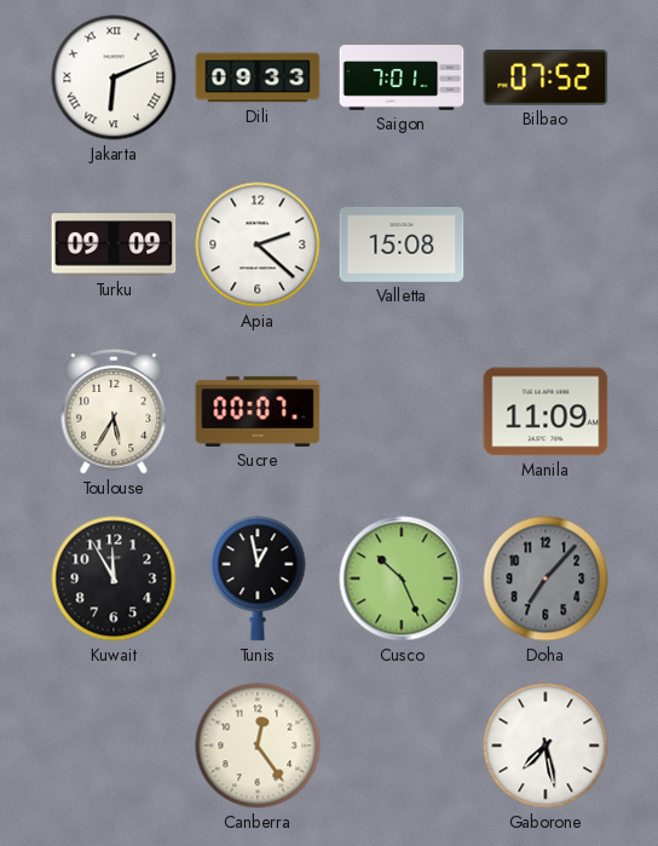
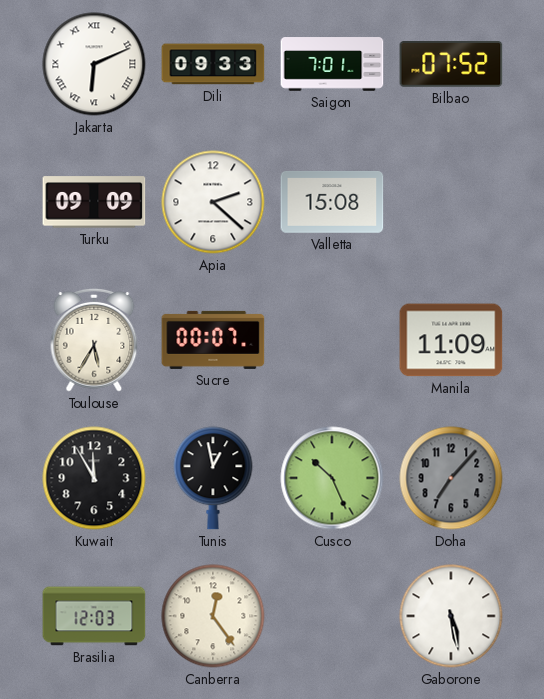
Brasilia: none -> 12:03 (94, 616)
Gaborone: 7:28 -> 5:28 (451, 616)
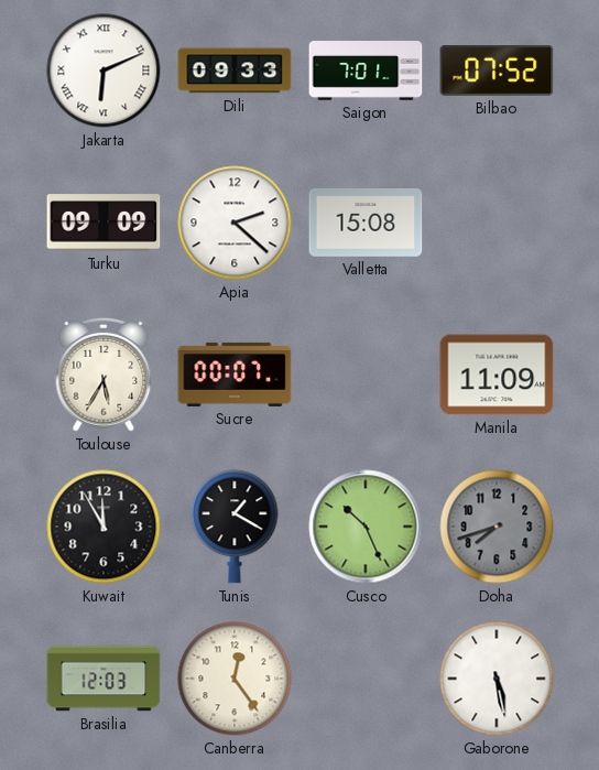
Tunis: 12:58 -> 1:20 (235, 527)
Doha: 7:07 -> 7:42 (497, 527)
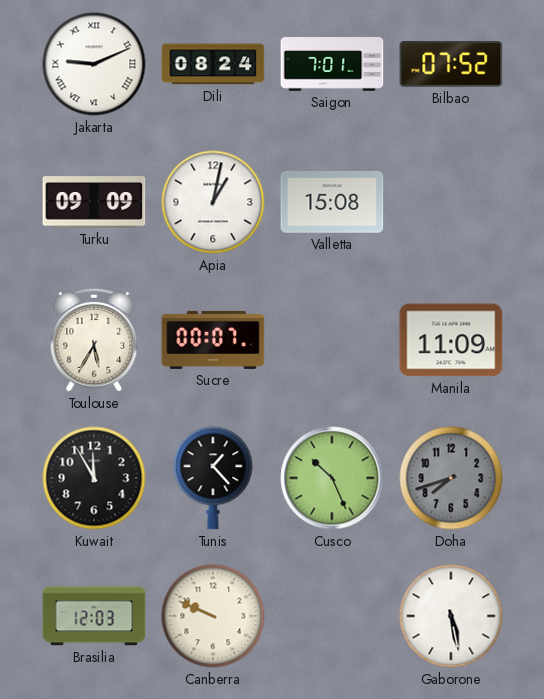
Jakarta: 6:11 -> 9:11 (94, 64)
Dili: 09:33 -> 08:24 (213, 64)
Apia: 2:22 -> 1:02 (213, 202)
Tunis: 1:20 -> 1:23 (213, 478)
Canberra: 12:24 -> 9:49 (213, 616)
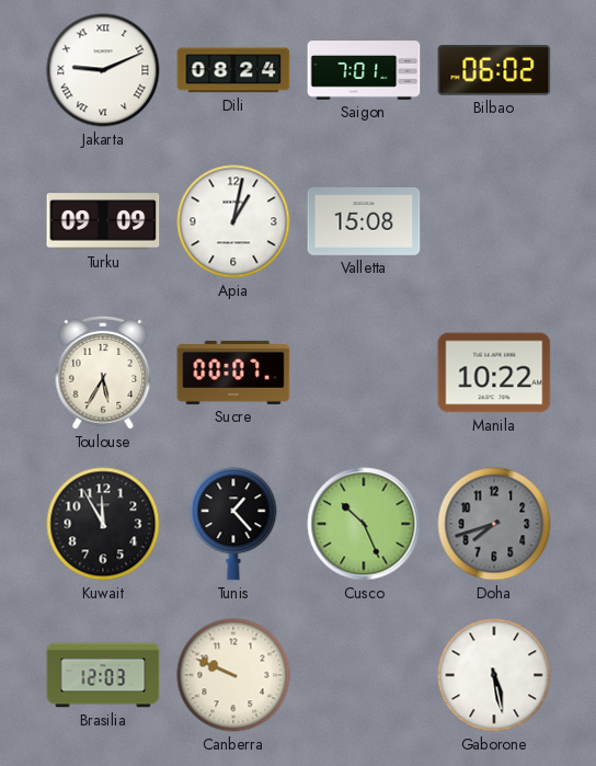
Bilbao: 07:52 -> 06:02 (494, 71)
Manila: 11:09 -> 10:22 (494, 373)
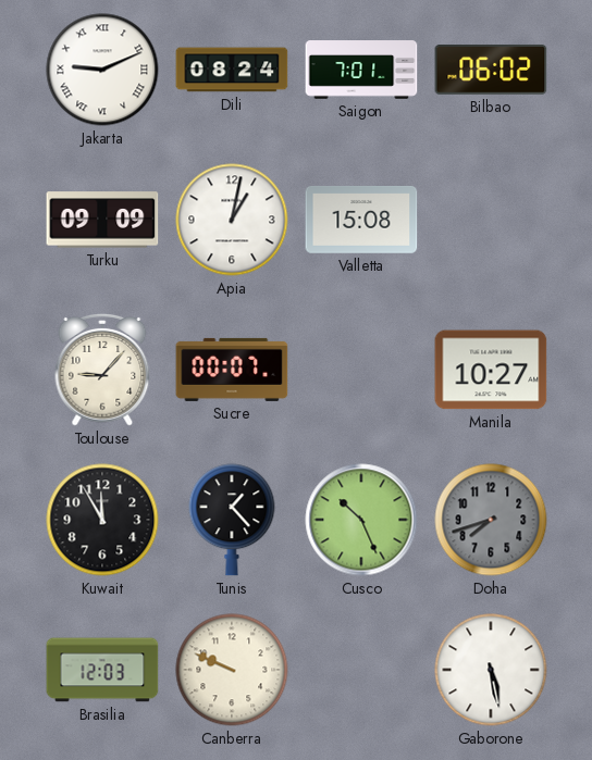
Toulouse: 5:35 -> 9:07 (102, 370)
Manila: 10:22 -> 10:27 (491, 370)
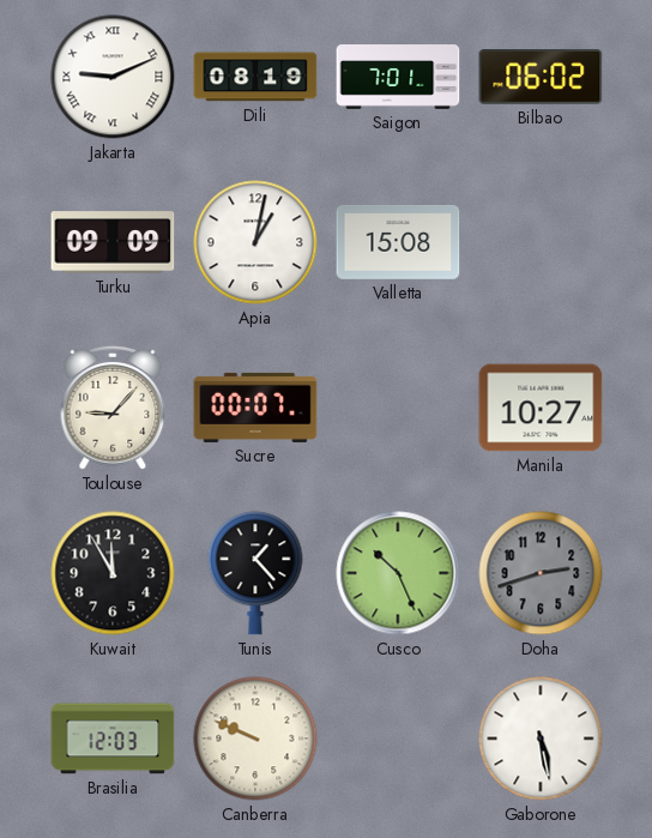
Dili: 08:24 -> 08:19 (255, 77)
Doha: 7:42 -> 2:42 (541, 573)
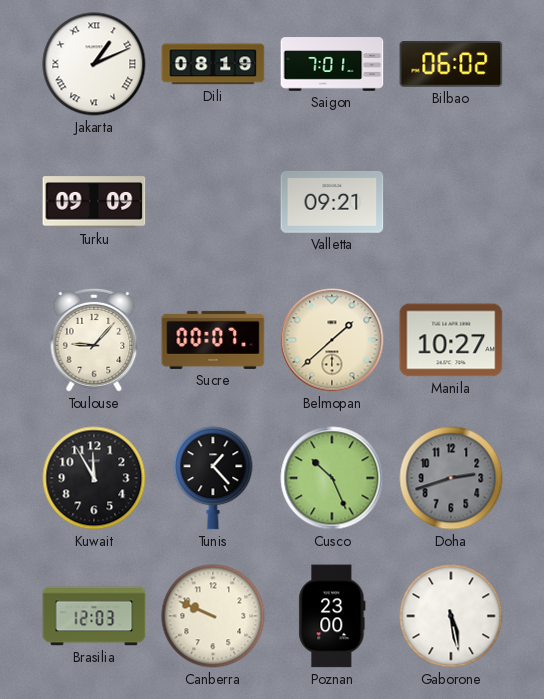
Jakarta: 9:11 -> 1:11 (94, 64)
Apia: 1:02 -> none (255, 242)
Valletta: 15:08 -> 09:21 (332, 202)
Belmopan: none -> 1:38 (332, 340)
Poznan: none -> 23:00 (332, 616)
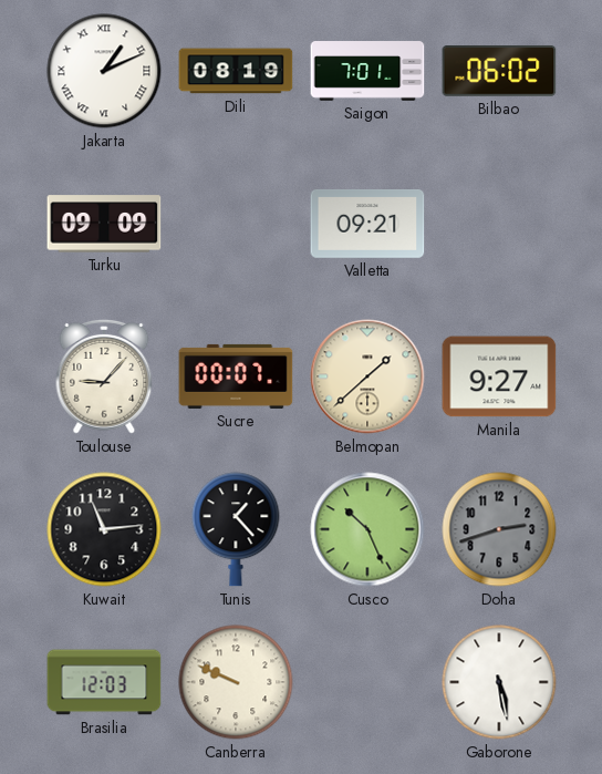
Manila: 10:27 -> 9:27 (499, 376)
Kuwait: 11:55 -> 11:14 (104, 529)
Poznan: 23:00 -> none (332, 616)
